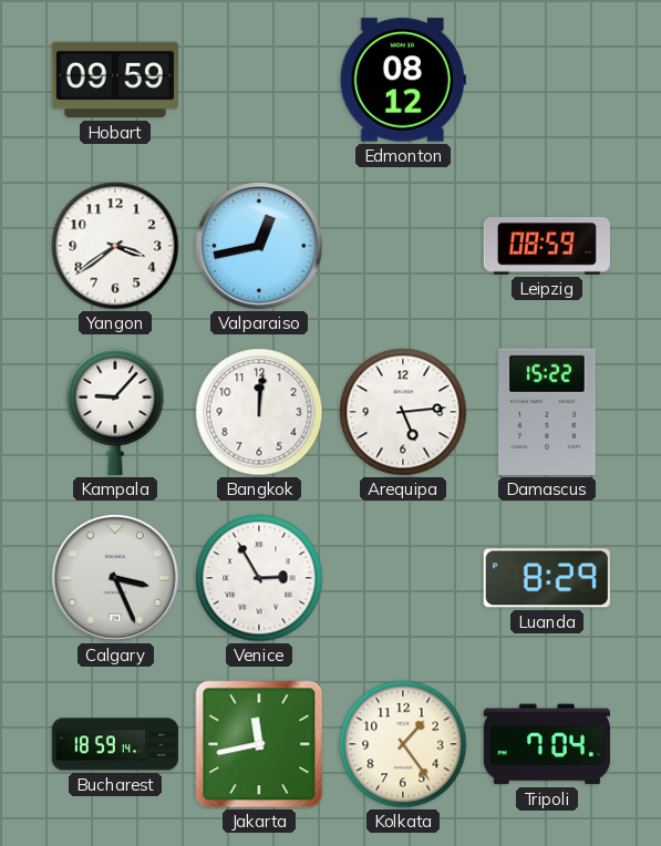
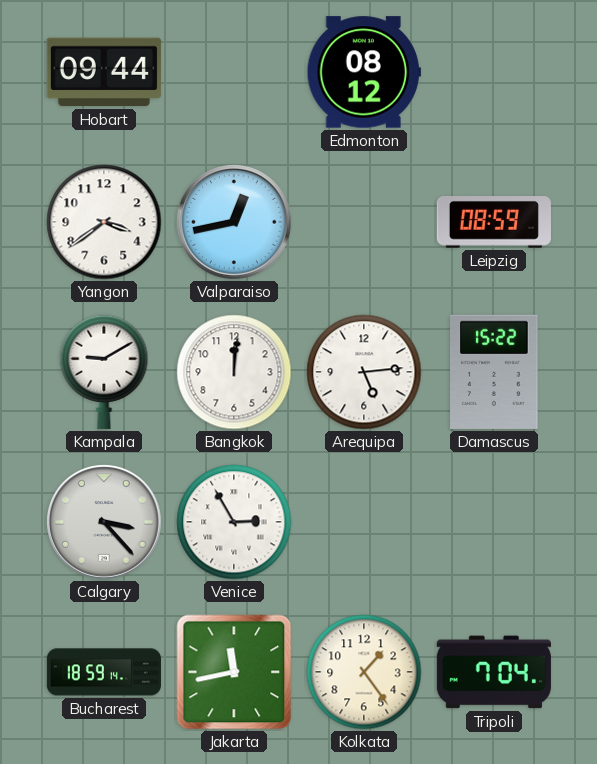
Hobart: 09:59 -> 09:44 (104, 72)
Kampala: 9:07 -> 9:10 (104, 372)
Calgary: 3:26 -> 3:23 (104, 522)
Luanda: 8:29 -> none (547, 578)
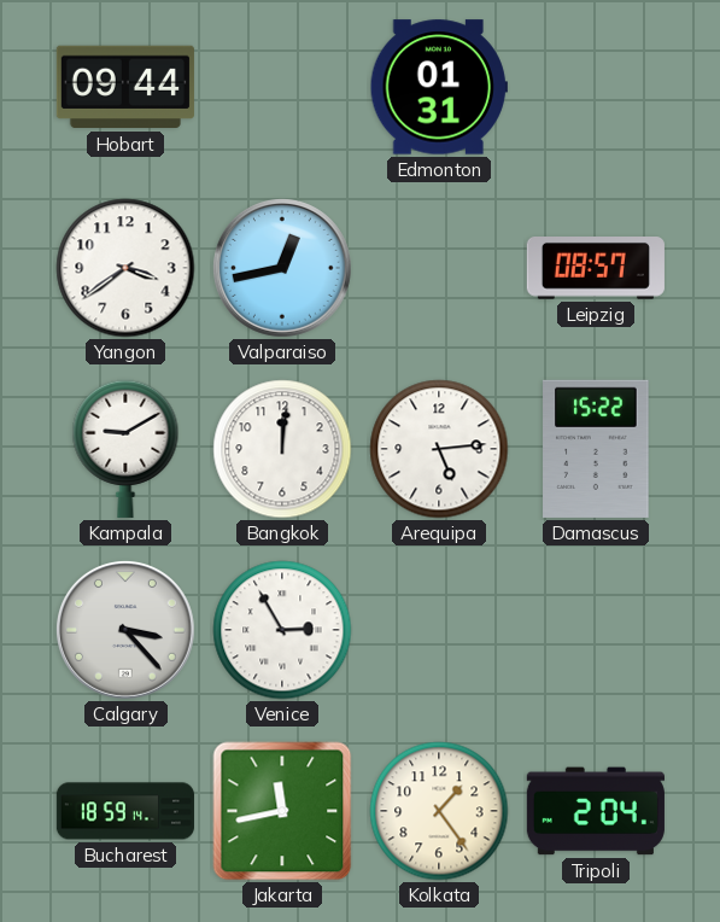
Edmonton: 08:12 -> 01:31 (439, 87)
Leipzig: 08:59 -> 08:57 (596, 269)
Tripoli: 7:04 -> 2:04 (596, 811)
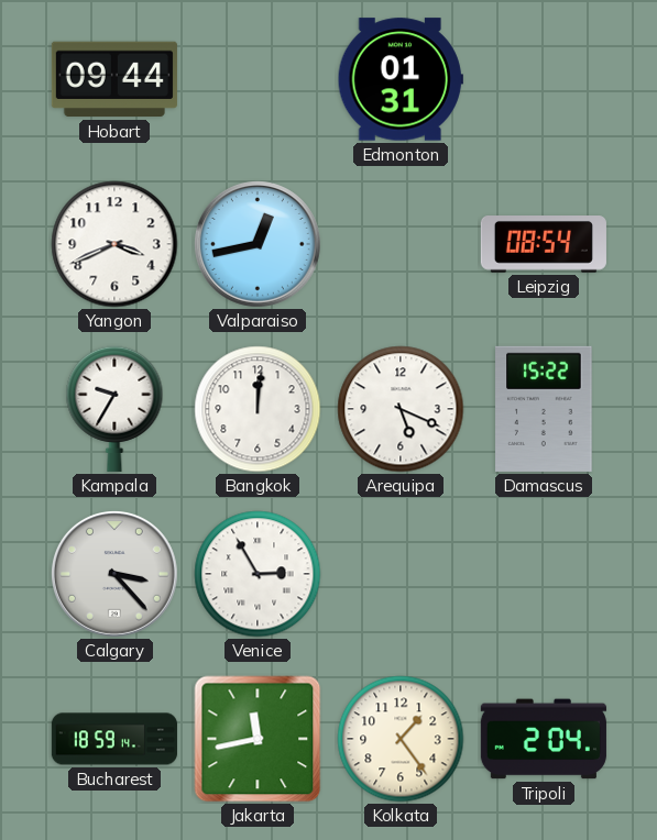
Yangon: 3:39 -> 3:41 (114, 244)
Leipzig: 08:57 -> 08:54 (544, 245)
Kampala: 9:10 -> 9:35 (114, 409)
Arequipa: 5:14 -> 5:19 (401, 409)
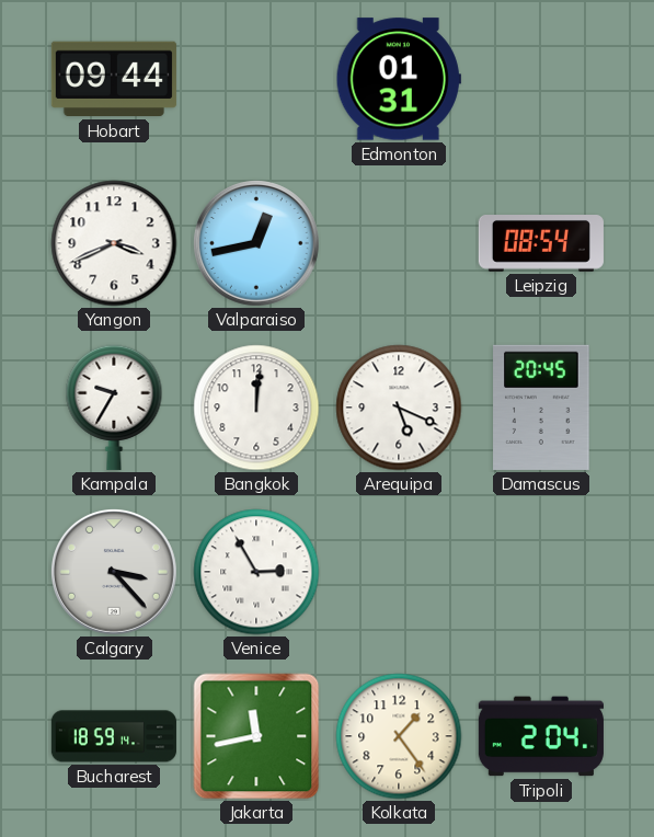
Damascus: 15:22 -> 20:45 (541, 408)
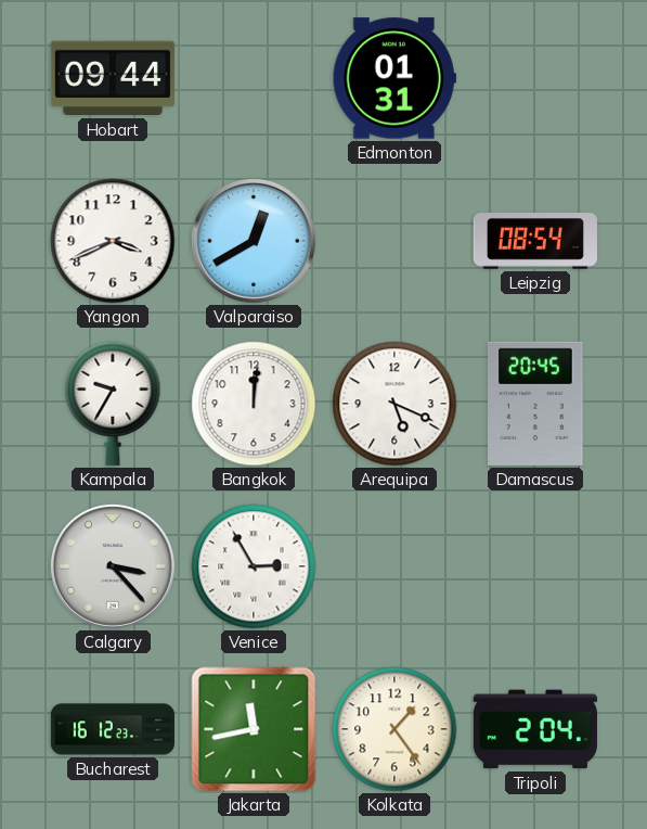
Valparaiso: 12:43 -> 12:40 (254, 241)
Bucharest: 18:59 -> 16:12 (113, 729)
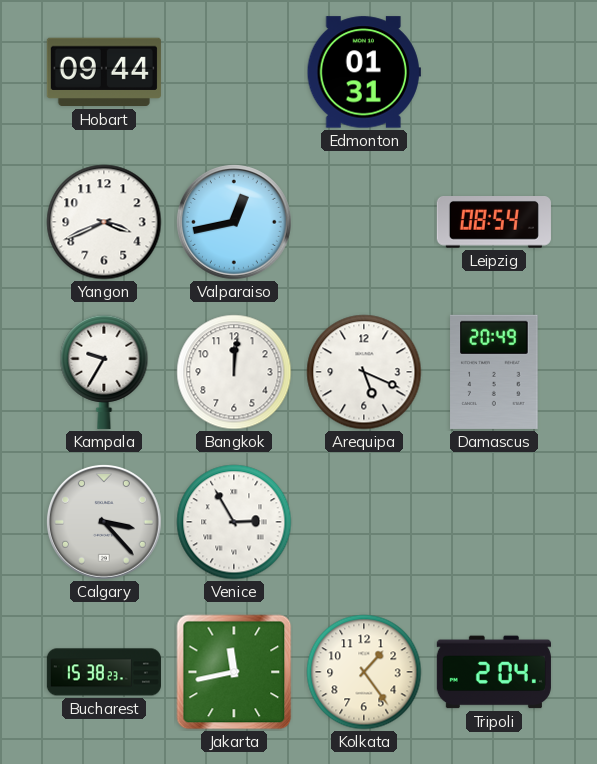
Valparaiso: 12:40 -> 12:43 (234, 222)
Damascus: 20:45 -> 20:49 (494, 372)
Bucharest: 16:12 -> 15:38 (104, 672)
